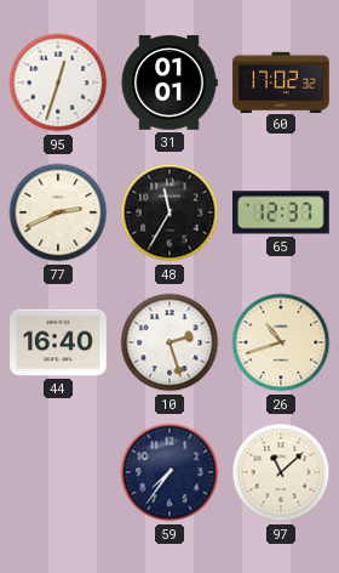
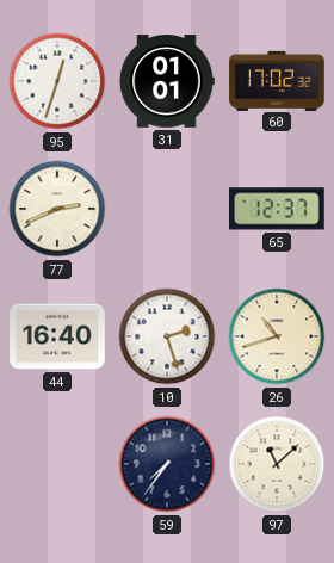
48: 11:35 -> none (169, 212)
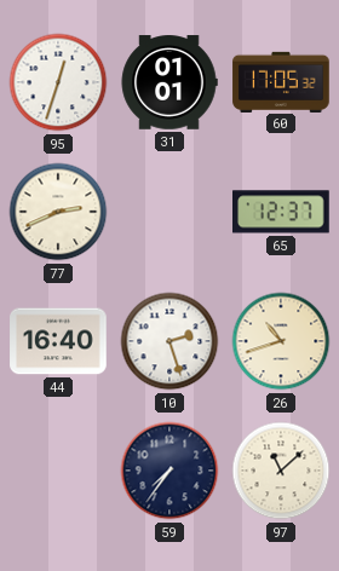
60: 17:02 -> 17:05 (281, 81)
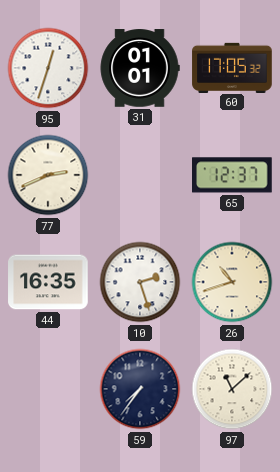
44: 16:40 -> 16:35 (48, 282)
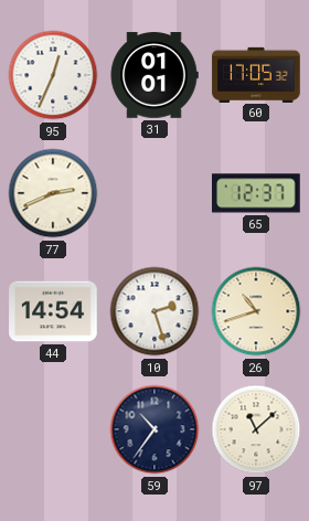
95: 12:33 -> 12:34 (53, 75)
44: 16:35 -> 14:54 (53, 311)
59: 7:36 -> 10:36 (154, 429)
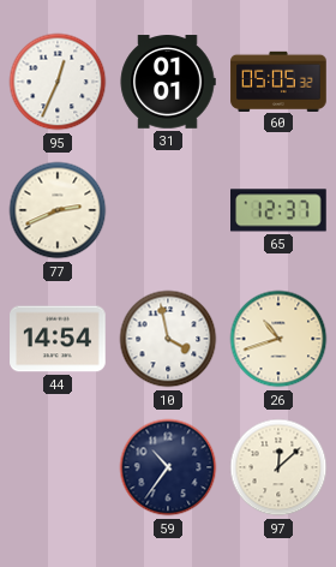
60: 17:05 -> 05:05 (278, 80)
10: 2:27 -> 3:58 (168, 339)
97: 11:08 -> 12:08 (278, 467)
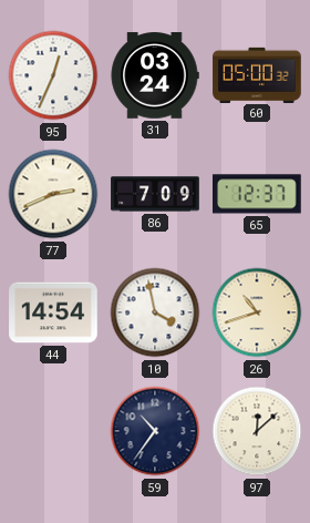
31: 01:01 -> 03:24 (155, 75)
60: 05:05 -> 05:00 (257, 74)
86: none -> 7:09 (155, 194)
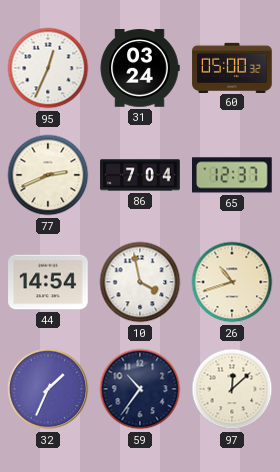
86: 7:09 -> 7:04 (140, 175)
32: none -> 1:34 (48, 389)
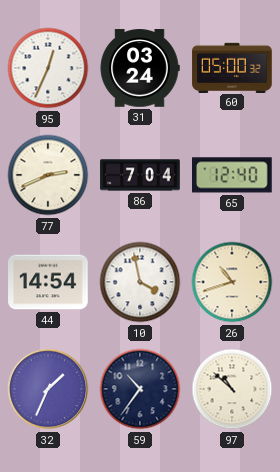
65: 12:37 -> 12:40 (233, 175)
97: 12:08 -> 10:52 (232, 389)
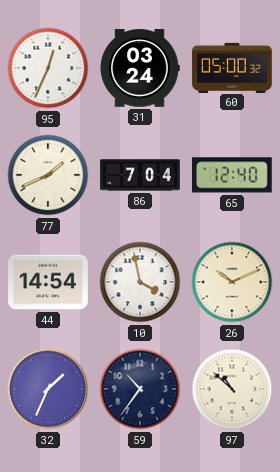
77: 2:41 -> 1:41 (48, 175)
26: 10:42 -> 10:11 (232, 282)
